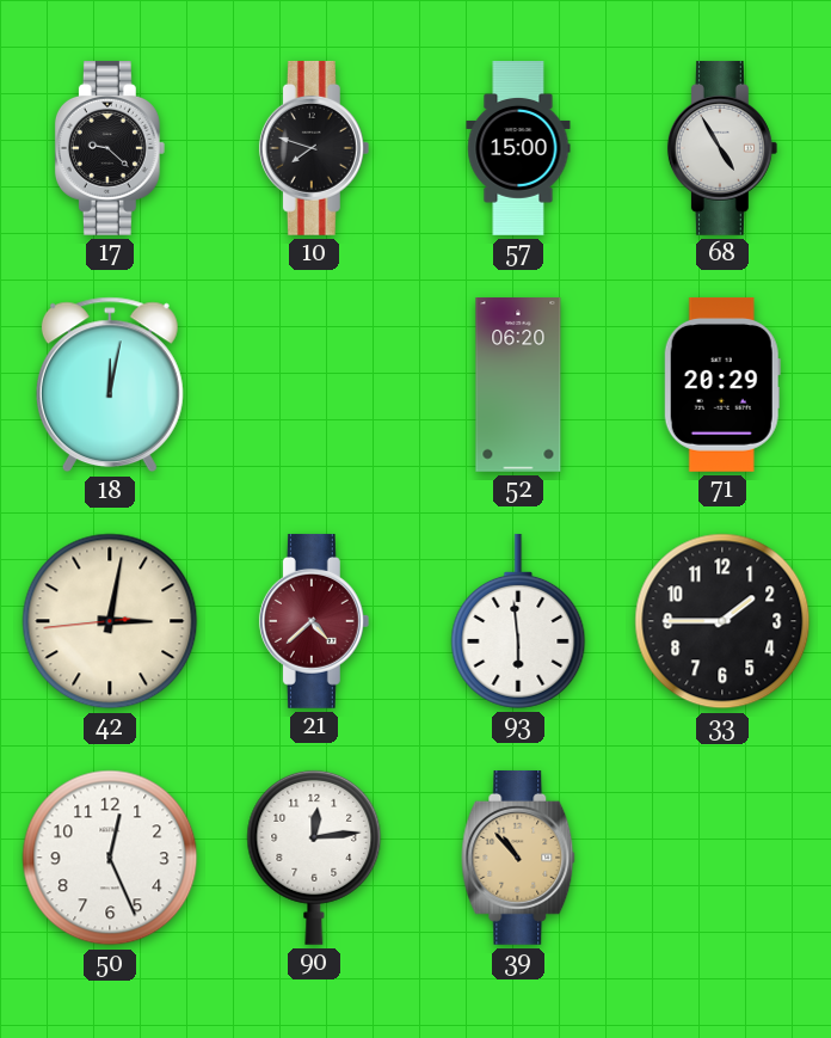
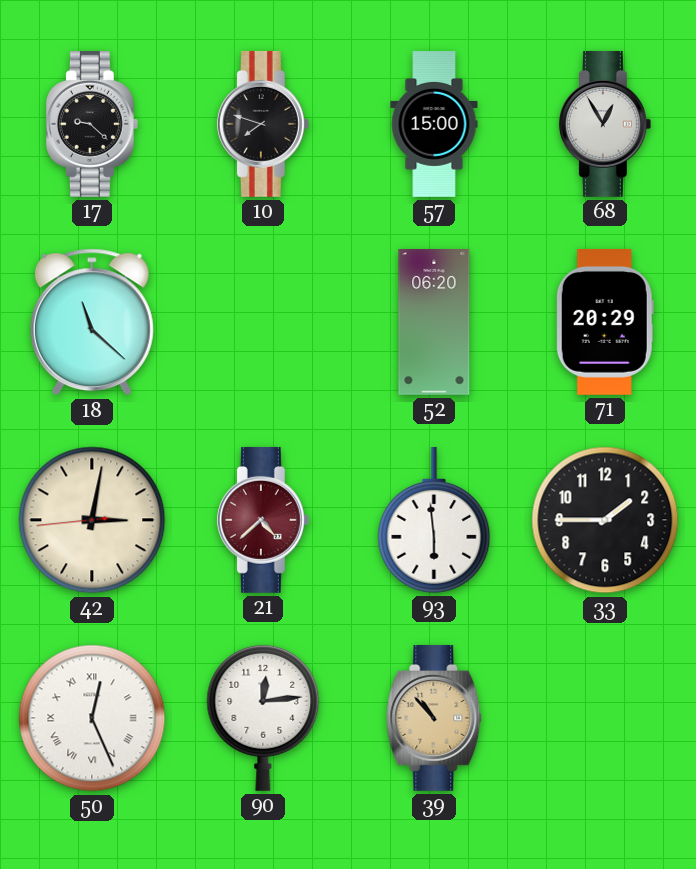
68: 4:55 -> 12:55 (605, 124)
18: 12:02 -> 11:22 (92, 322)
50 numerals: Arabic -> Roman (92, 718)
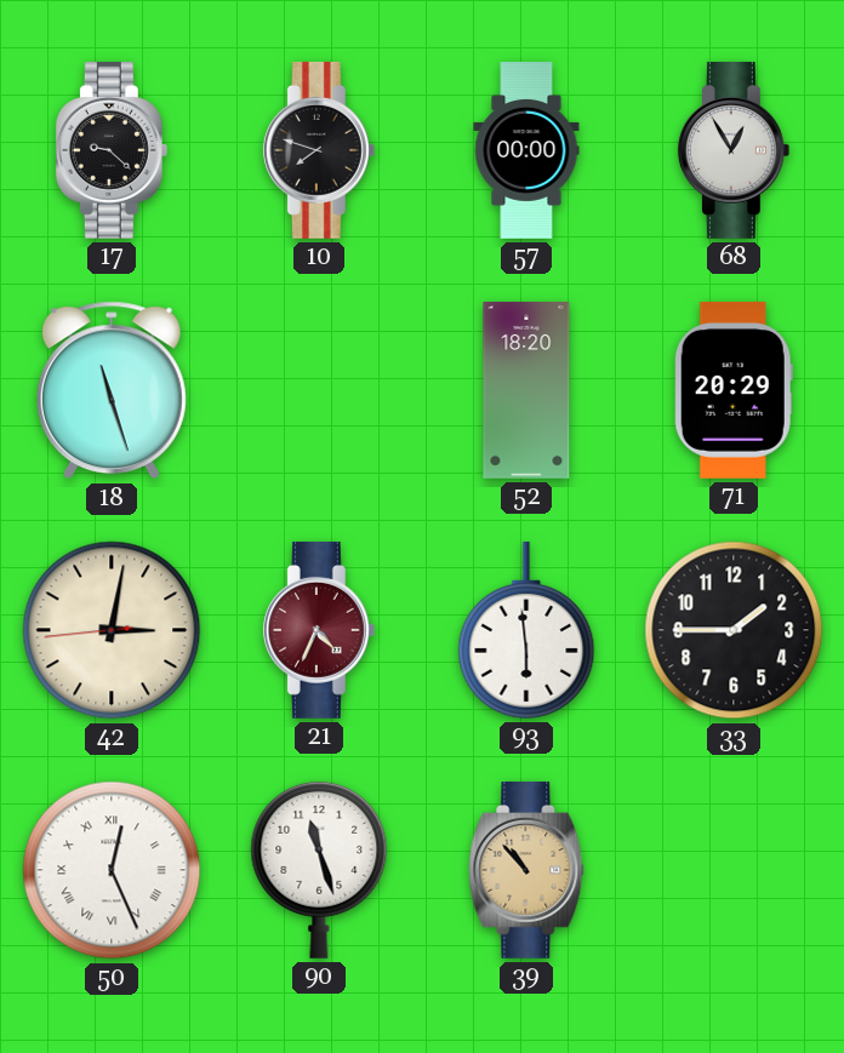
57: 15:00 -> 00:00 (526, 151)
18: 11:22 -> 11:27 (112, 390)
52: 06:20 -> 18:20 (526, 391)
21: 4:38 -> 4:34 (319, 630)
90: 12:14 -> 11:27 (319, 870)
